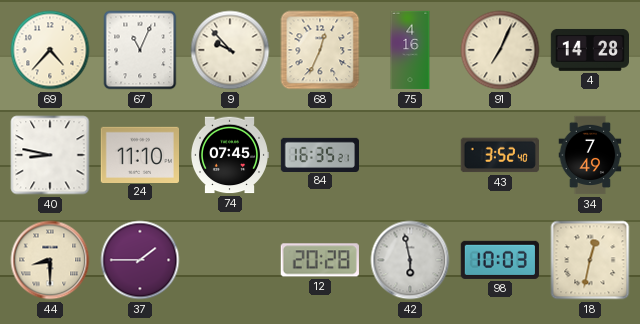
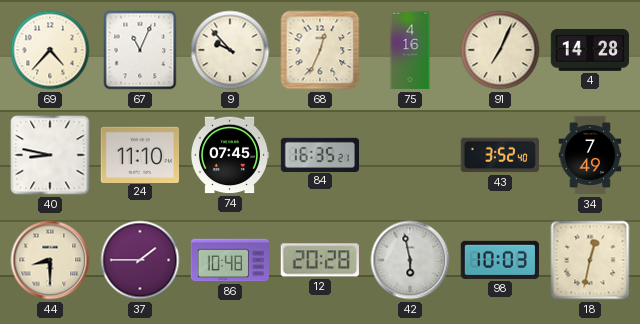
86: none -> 10:48 (229, 260)
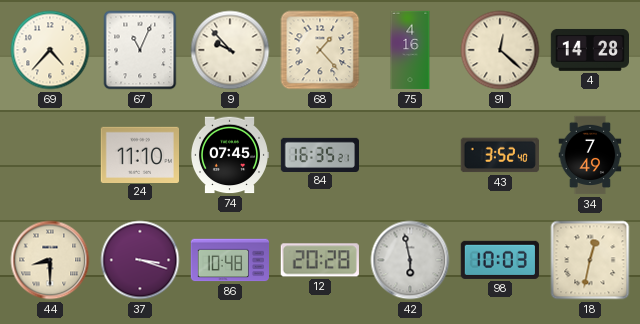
68: 12:34 -> 1:23 (320, 50)
91: 7:04 -> 12:22 (500, 50)
40: 8:47 -> none (50, 155)
37: 1:45 -> 3:18 (140, 260)
